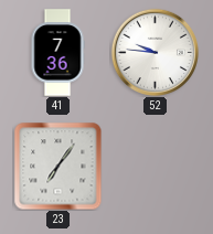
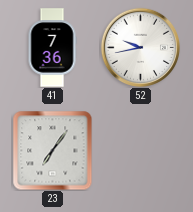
52: 9:46 -> 9:43 (140, 47)
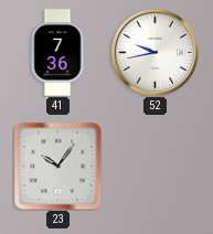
23: 7:06 -> 10:06 (57, 166)
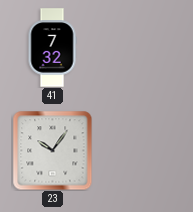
41: 7:36 -> 7:32 (52, 48)
52: 9:43 -> none (155, 52)
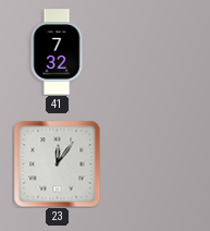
23: 10:06 -> 12:06 (57, 163)
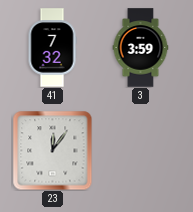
3: none -> 3:59 (141, 48)
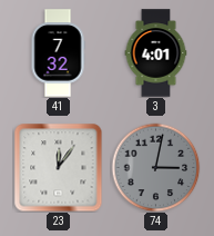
3: 3:59 -> 4:01 (156, 53)
74: none -> 3:02 (155, 167)
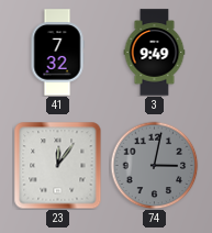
3: 4:01 -> 9:49 (155, 53)
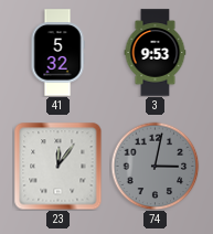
41: 7:32 -> 5:32 (57, 53)
3: 9:49 -> 9:53 (156, 53)
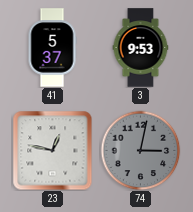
41: 5:32 -> 5:37 (52, 48)
23: 12:06 -> 12:47 (52, 150)
